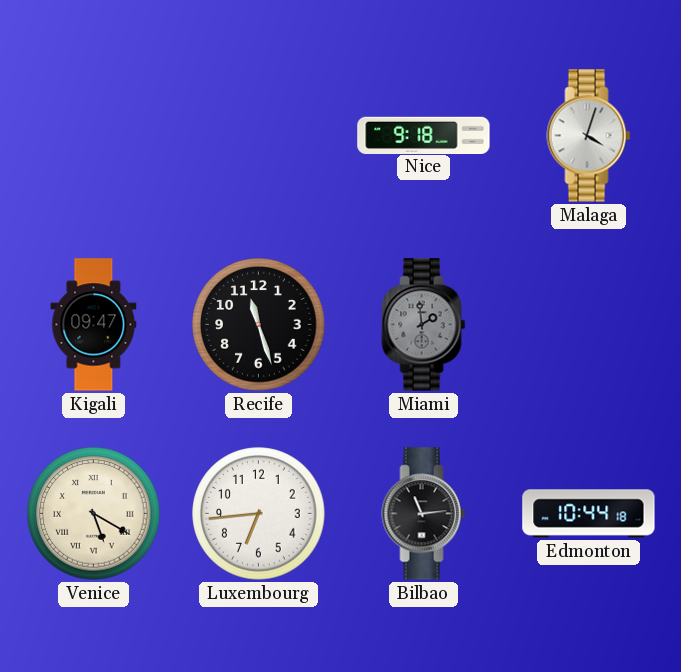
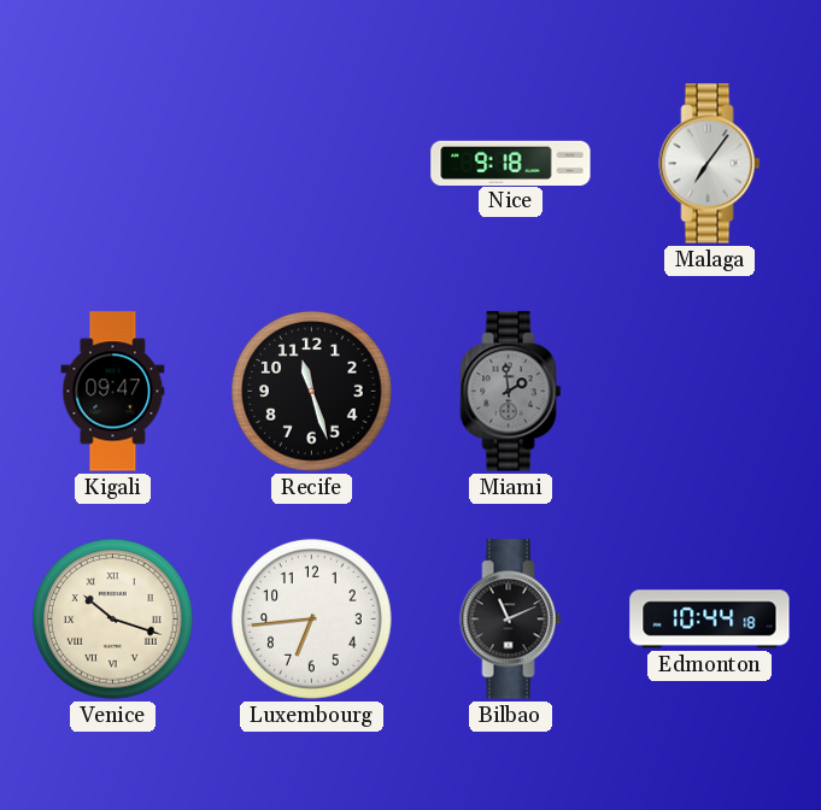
Malaga: 4:03 -> 7:06 (710, 164)
Venice: 5:20 -> 10:18 (113, 620)
Bilbao: 11:14 -> 11:11 (511, 620)
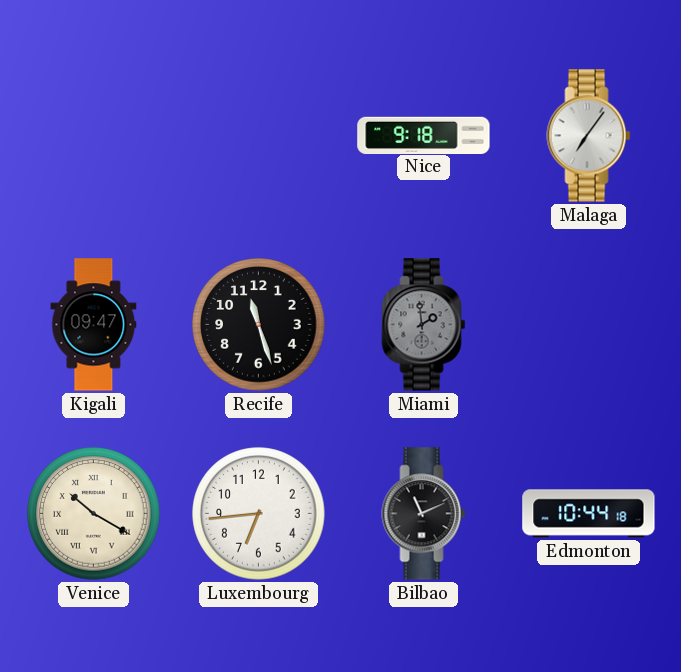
Venice: 10:18 -> 10:20 (94, 514)
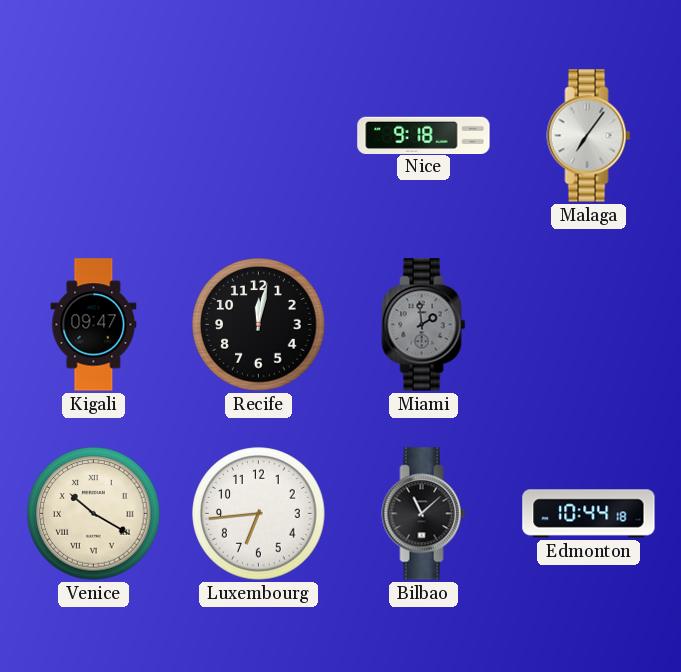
Recife: 11:27 -> 12:02 (259, 325)
Bilbao: 11:11 -> 11:08 (424, 514)
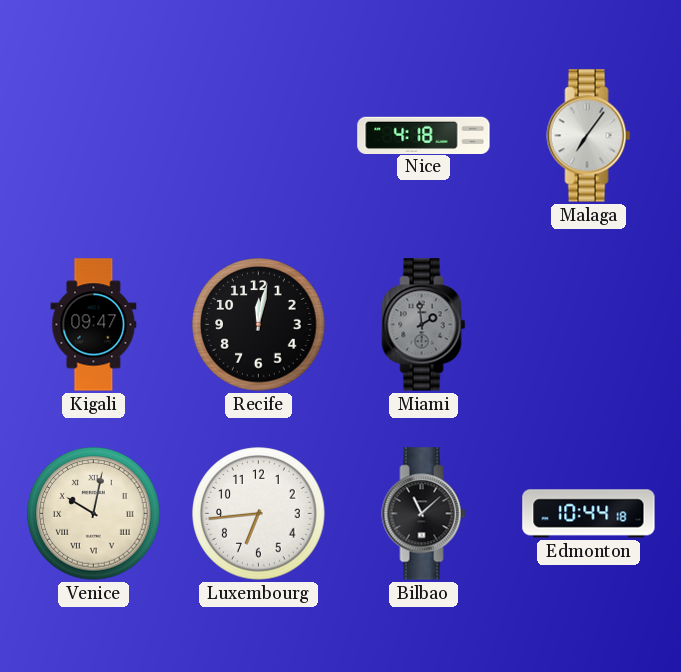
Nice: 9:18 -> 4:18 (424, 135)
Venice: 10:20 -> 10:02 (94, 514)
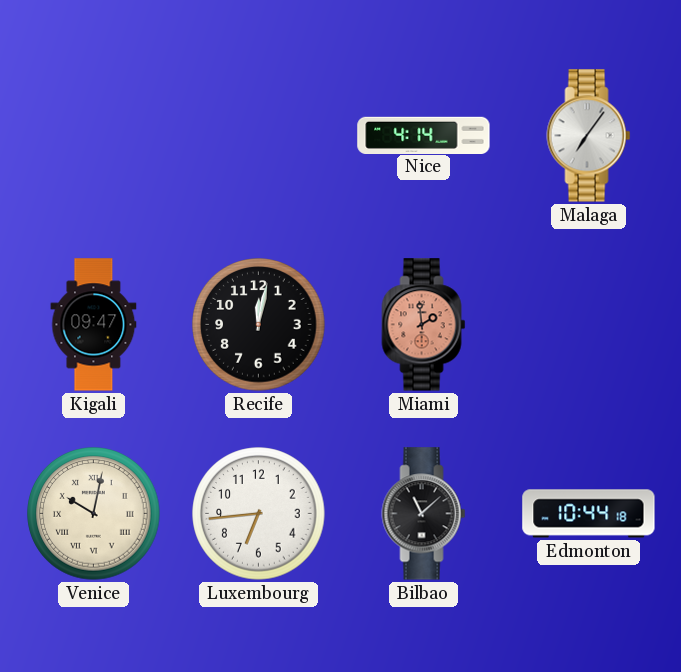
Nice: 4:18 -> 4:14 (424, 135)
Miami dial: grey -> salmon (424, 325)
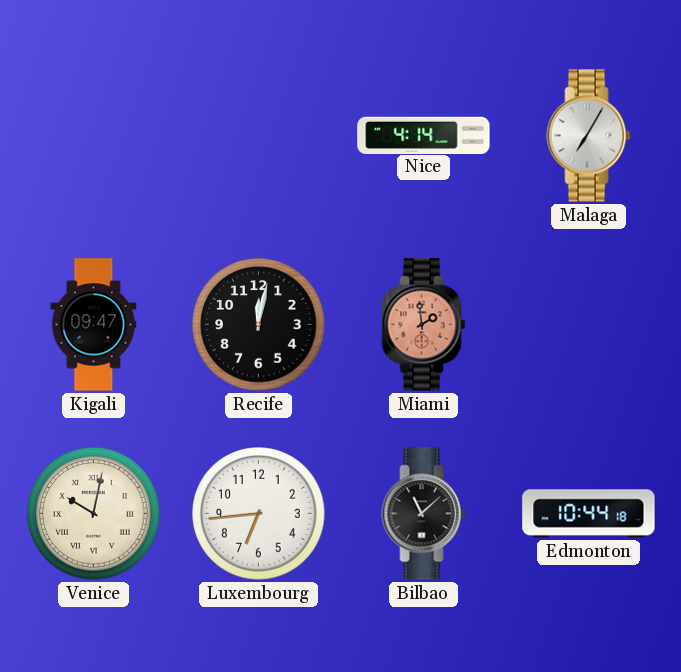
Malaga: 7:06 -> 7:05 (589, 136)
